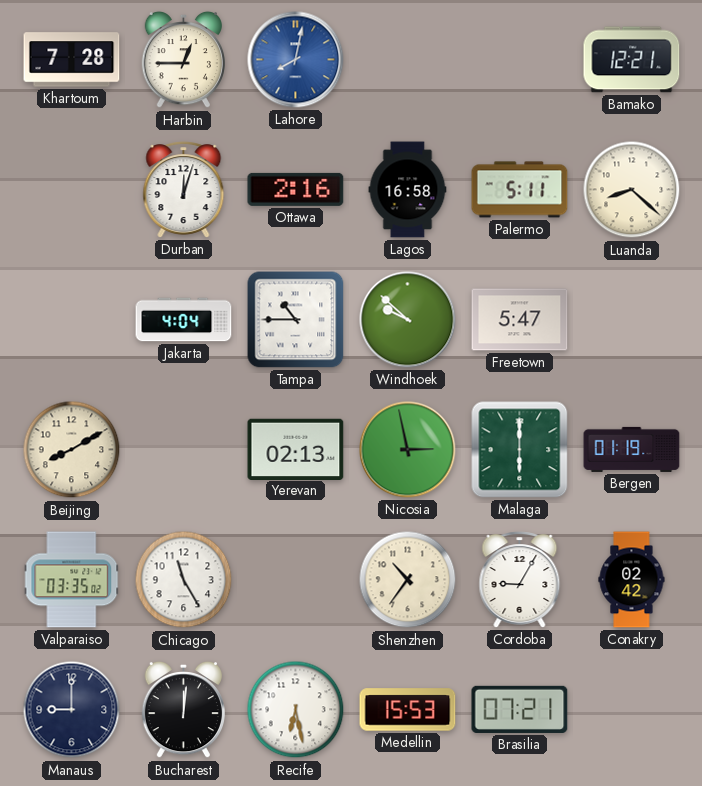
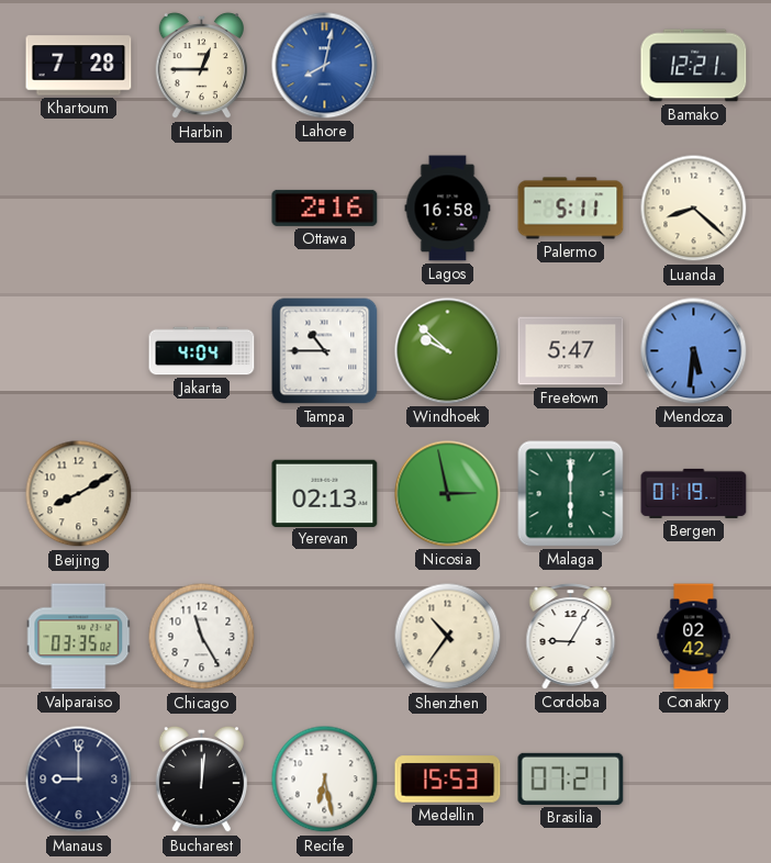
Durban: 12:03 -> none (184, 190)
Mendoza: none -> 5:31 (694, 351)
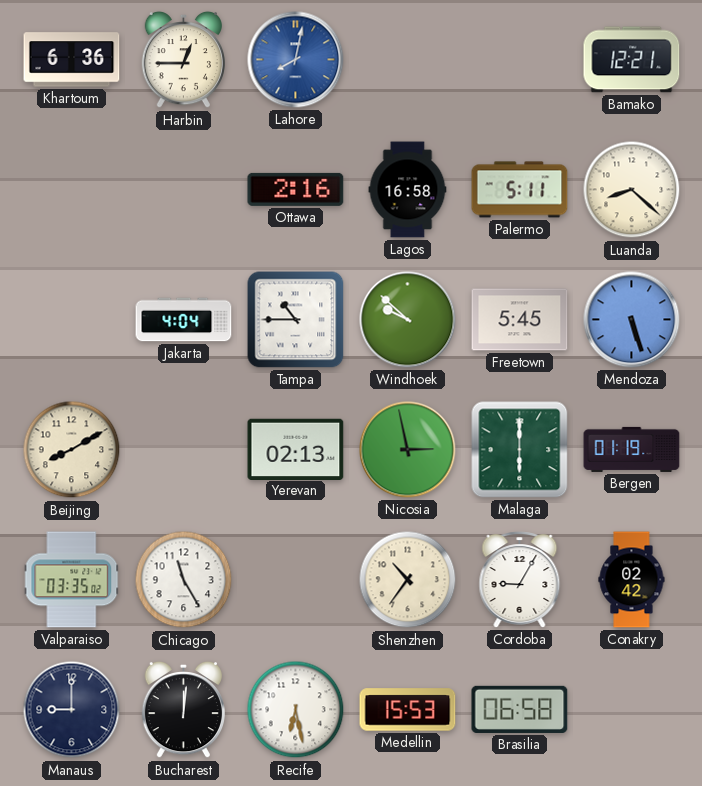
Khartoum: 7:28 -> 6:36 (72, 60)
Freetown: 5:47 -> 5:45 (520, 320)
Mendoza: 5:31 -> 5:27 (632, 320)
Brasilia: 07:21 -> 06:58 (520, 709)
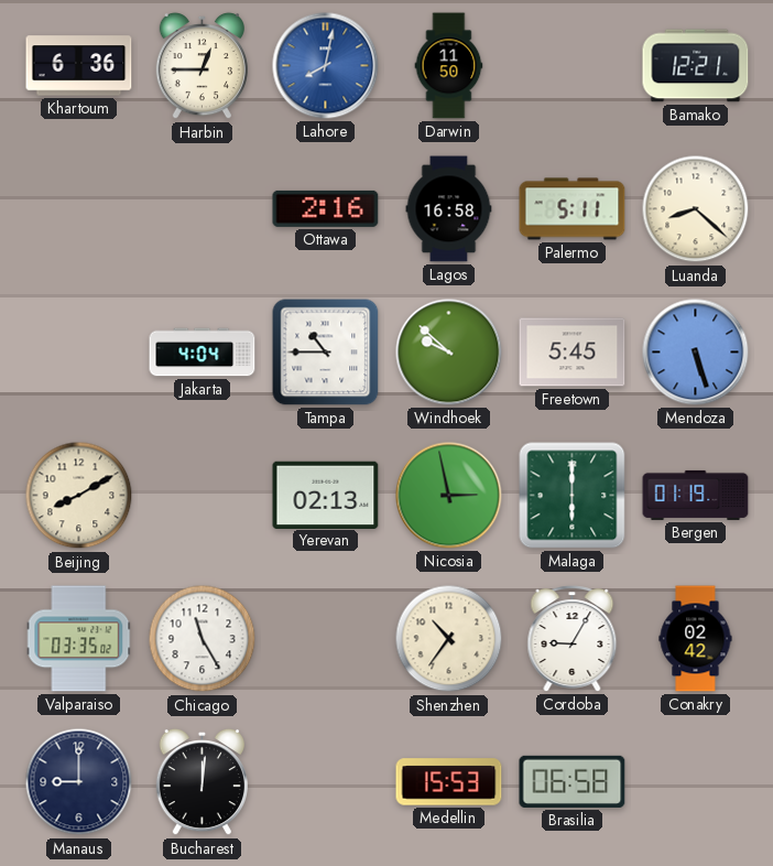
Darwin: none -> 11:50 (449, 66)
Recife: 6:28 -> none (296, 710)
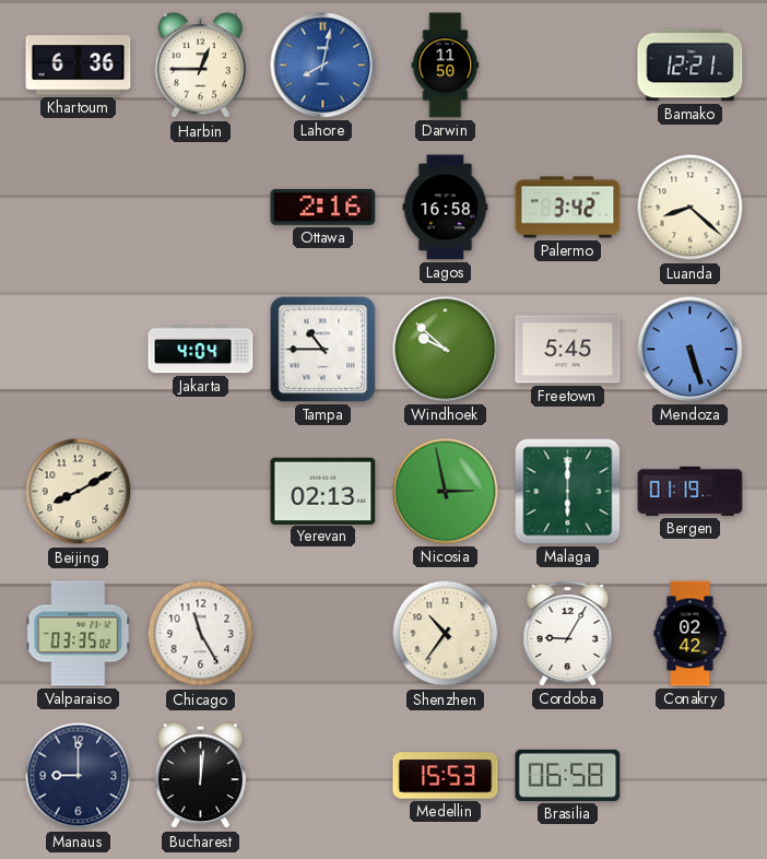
Palermo: 5:11 -> 3:42 (568, 208)
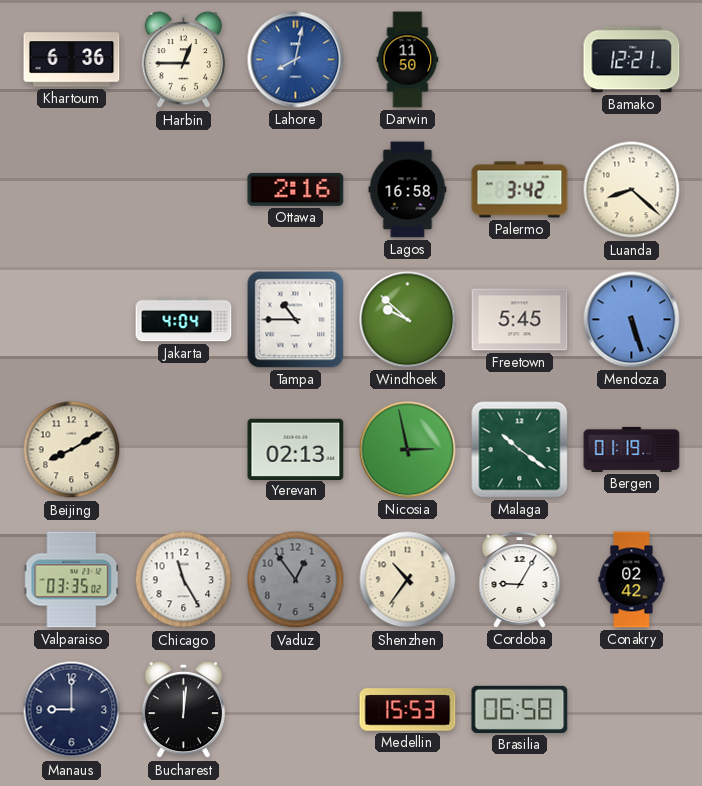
Malaga: 6:00 -> 10:21 (520, 450)
Vaduz: none -> 12:54 (296, 580)
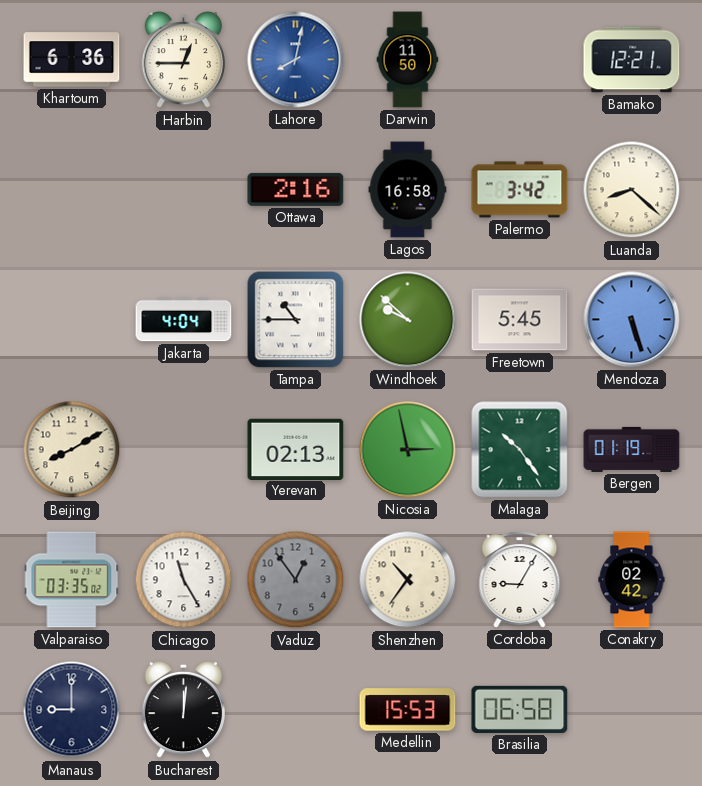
Malaga: 10:21 -> 10:24 (520, 450)
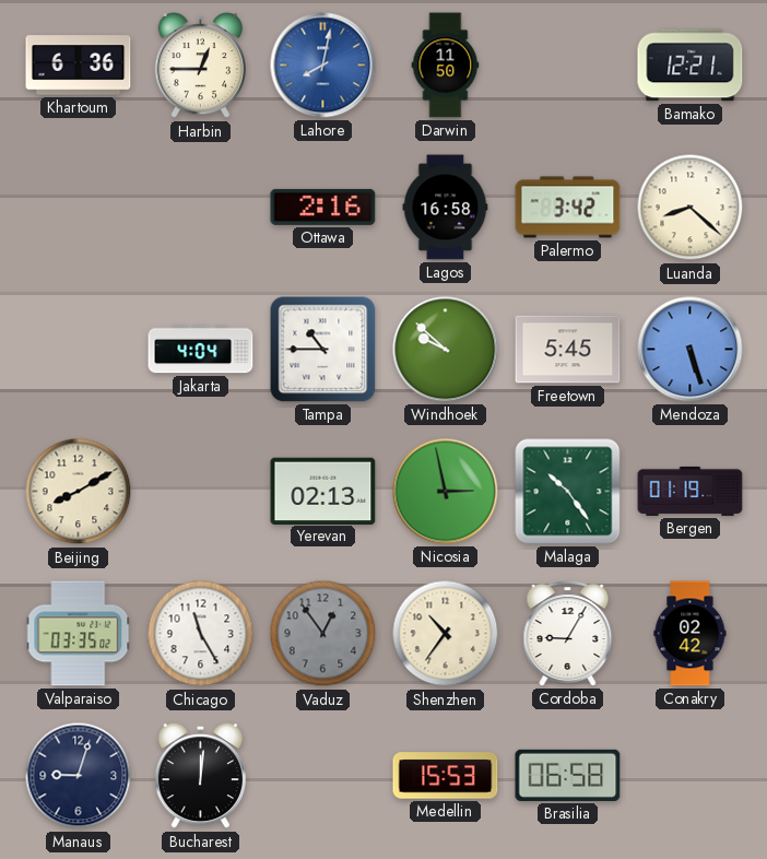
Manaus: 9:00 -> 9:03 (79, 776)
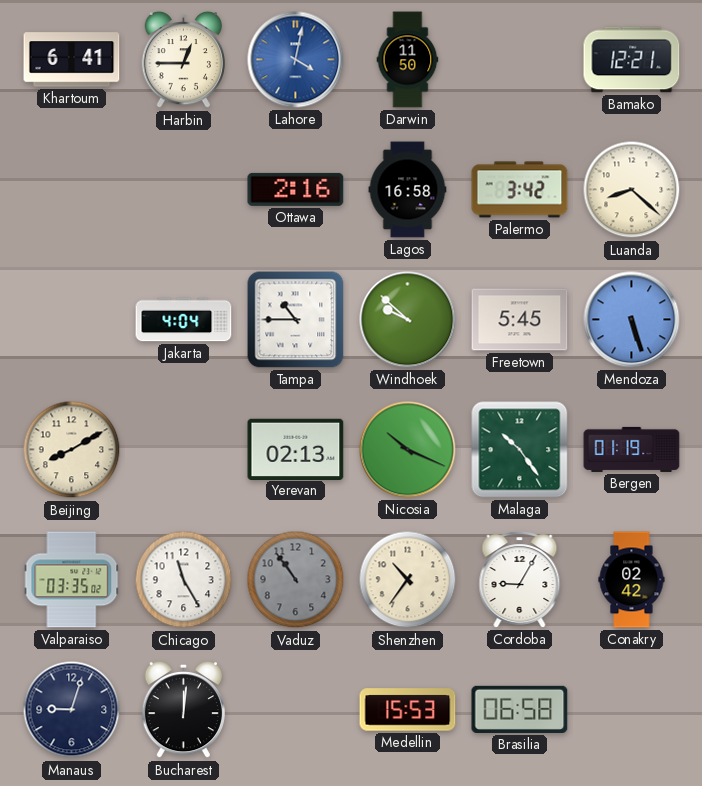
Khartoum: 6:36 -> 6:41 (72, 60)
Lahore: 8:02 -> 4:02 (296, 60)
Nicosia: 2:58 -> 10:19 (408, 450)
Vaduz: 12:54 -> 10:54 (296, 580)
